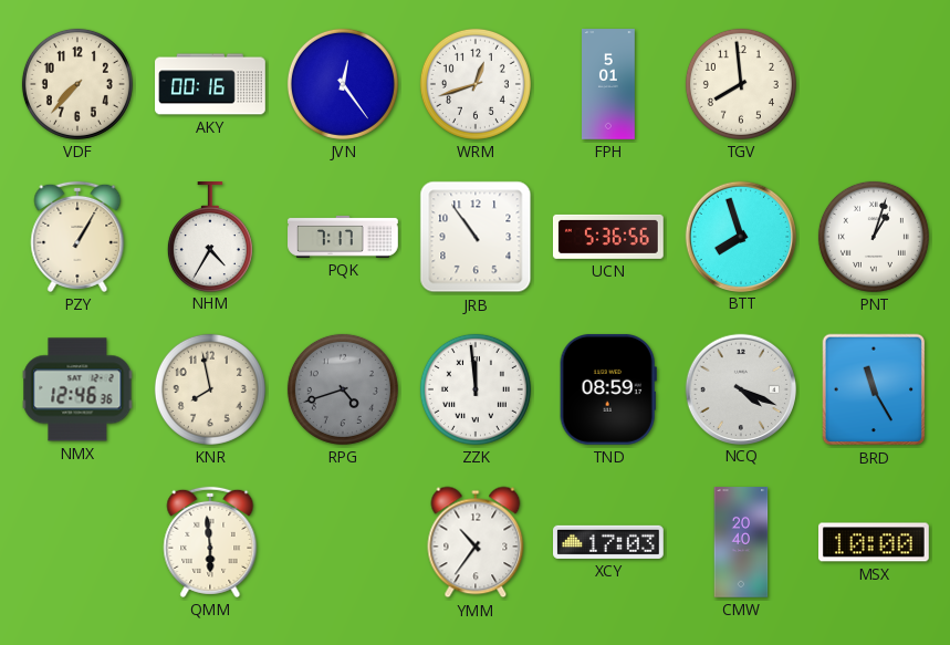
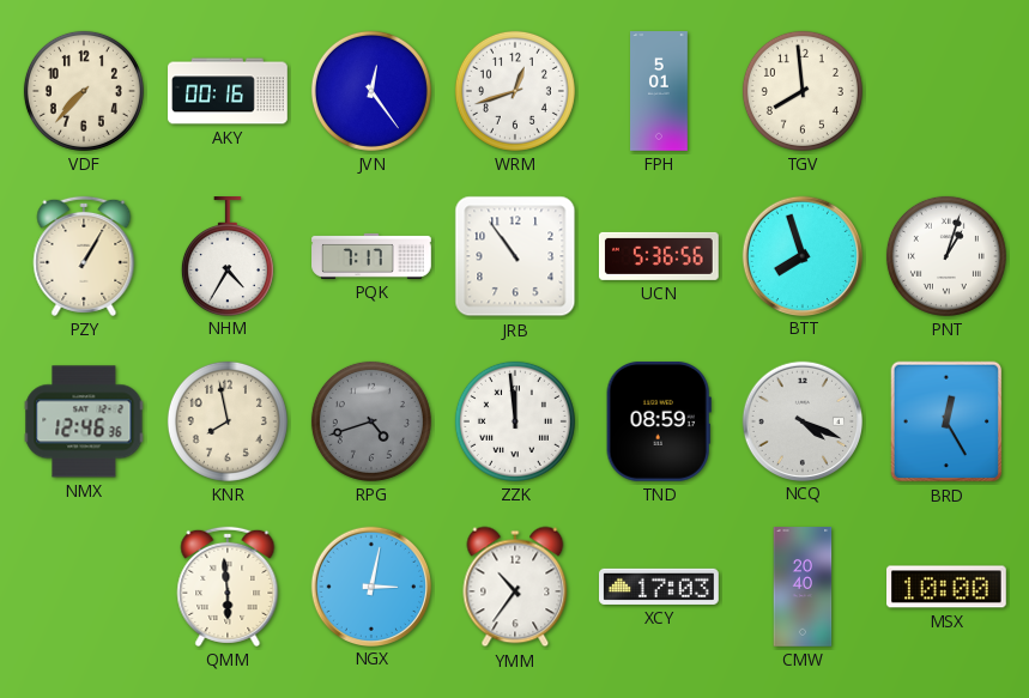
BRD: 11:25 -> 12:25 (946, 421)
NGX: none -> 3:02 (370, 585)
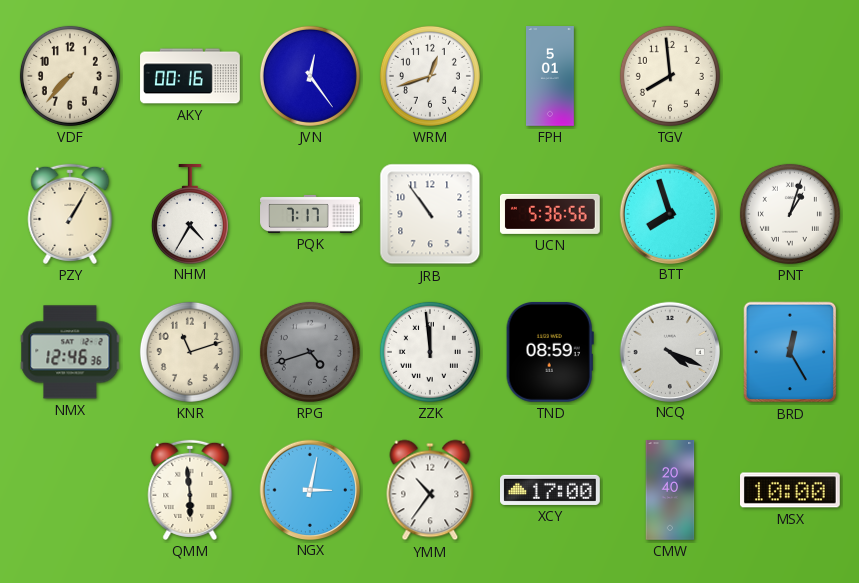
KNR: 7:58 -> 11:12 (190, 352)
XCY: 17:03 -> 17:00 (551, 490)
